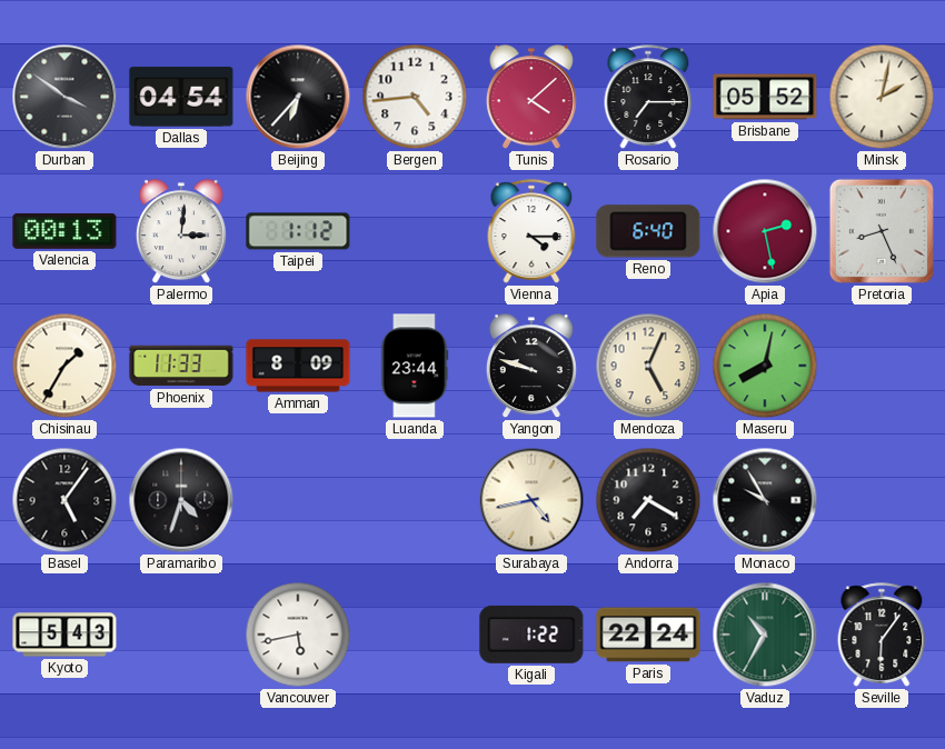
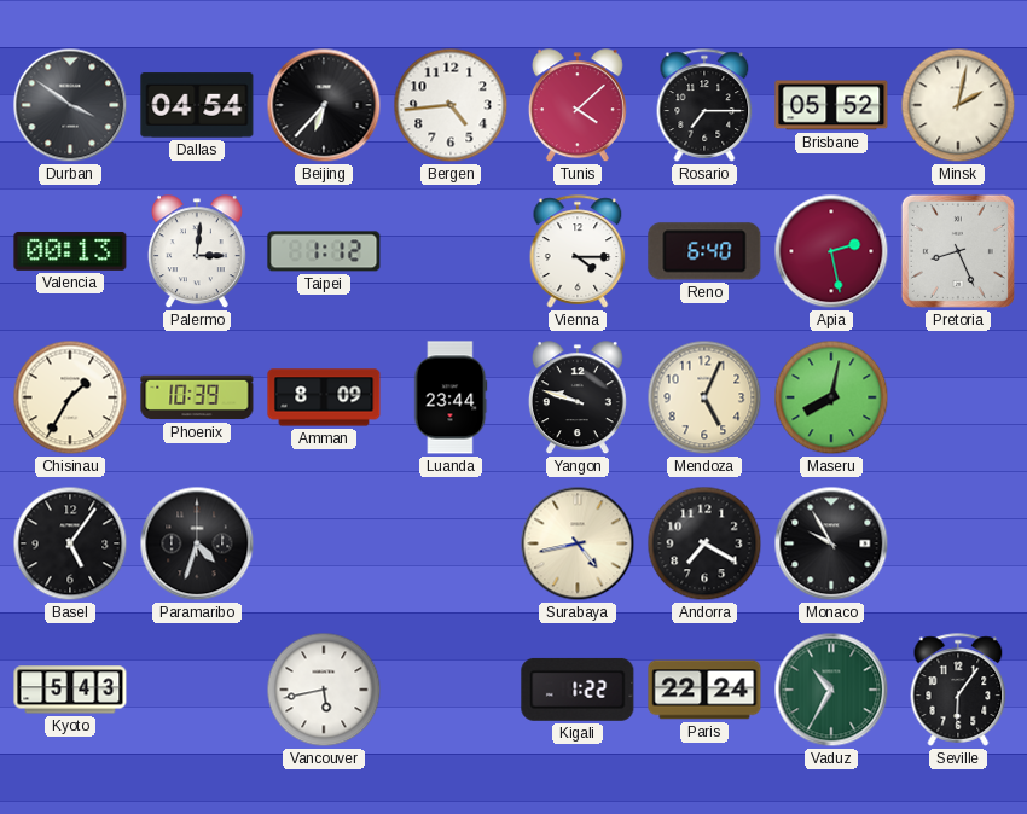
Phoenix: 11:33 -> 10:39 (197, 397)
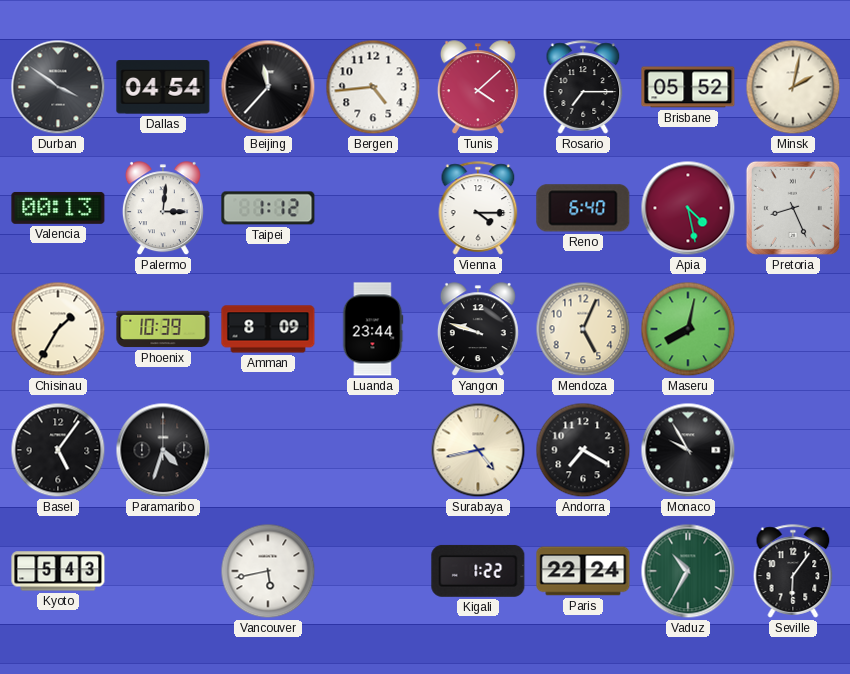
Beijing: 6:37 -> 11:37 (268, 87)
Apia: 2:28 -> 4:28 (688, 208)
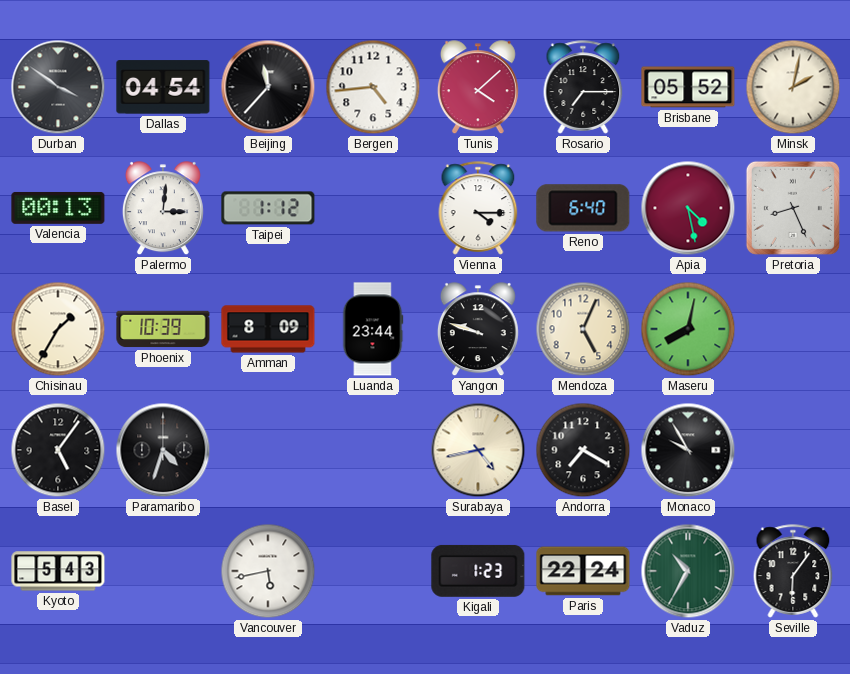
Kigali: 1:22 -> 1:23 (478, 571)
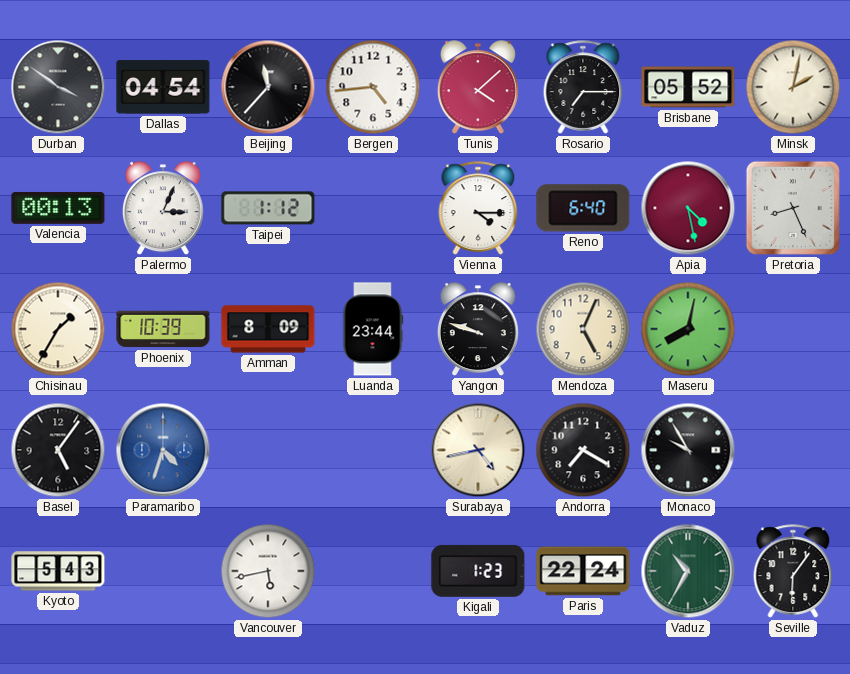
Palermo: 3:01 -> 3:04 (163, 209)
Paramaribo dial: black -> blue (163, 450)
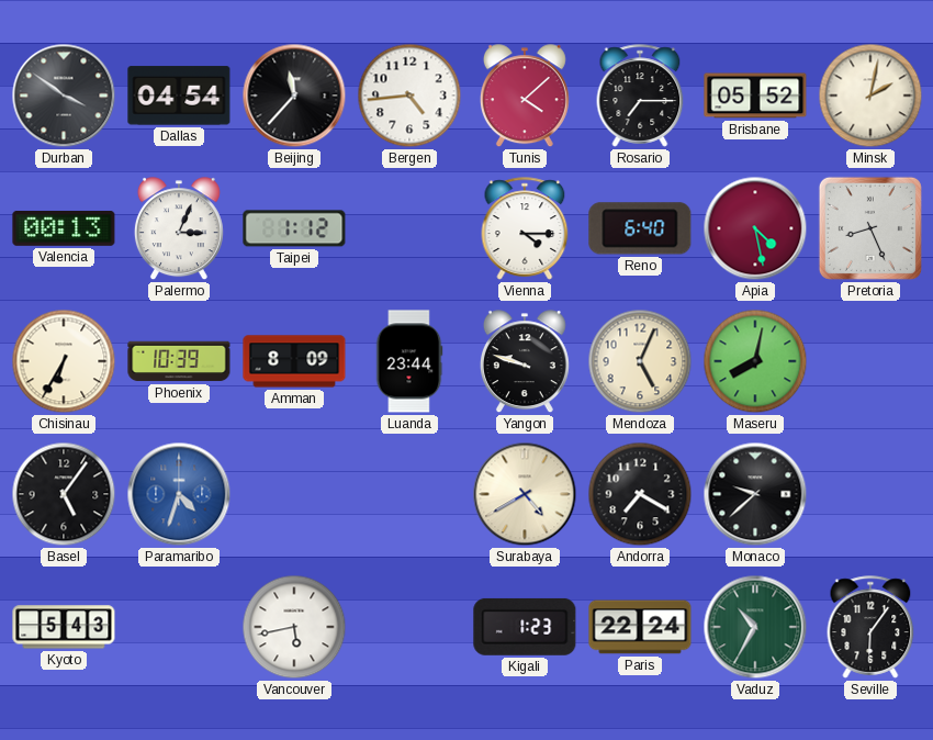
Chisinau: 1:35 -> 6:35 (64, 361)
Surabaya: 4:43 -> 4:40 (525, 494)
Monaco: 9:55 -> 9:38 (755, 494)
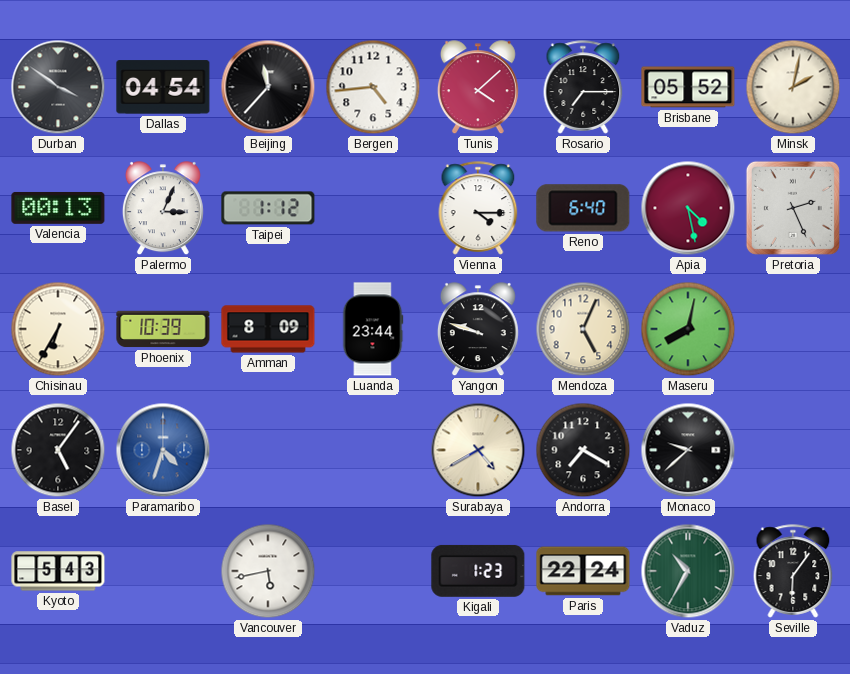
Pretoria: 8:26 -> 2:26 (793, 208)
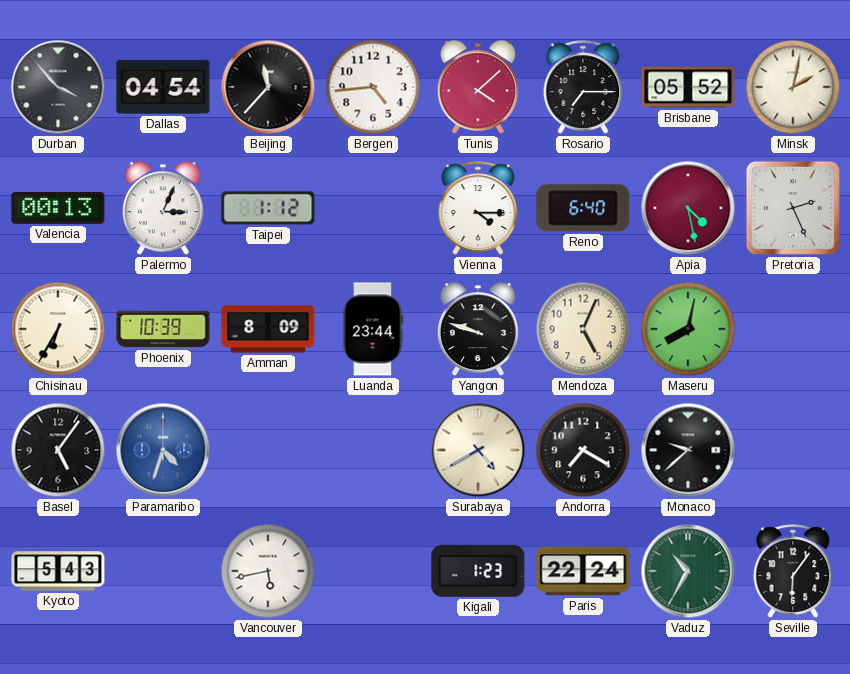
Durban: 3:51 -> 3:53 (58, 87)
